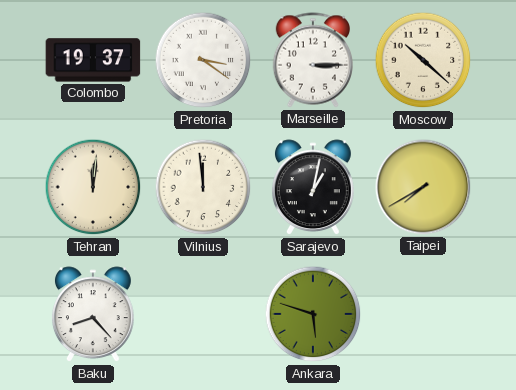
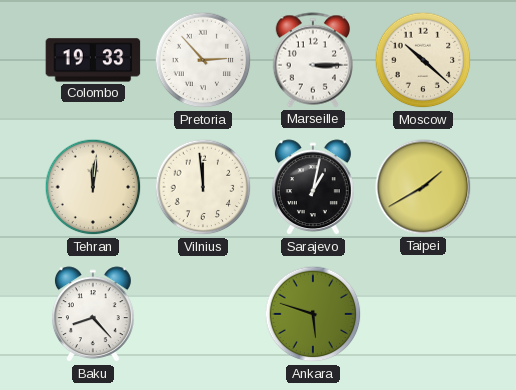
Colombo: 19:37 -> 19:33 (93, 60)
Pretoria: 3:21 -> 2:53 (203, 60)
Taipei: 7:40 -> 1:40 (423, 187)
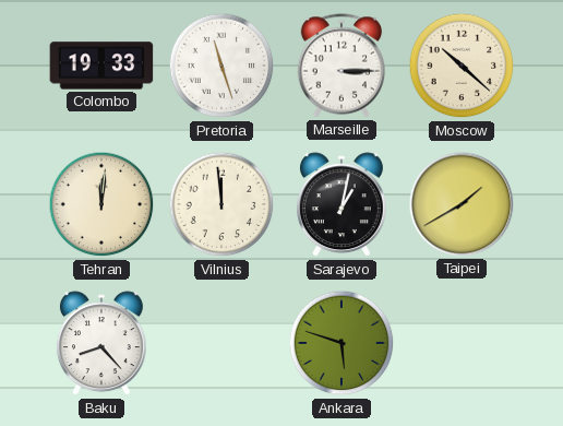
Pretoria: 2:53 -> 11:27 (221, 66)
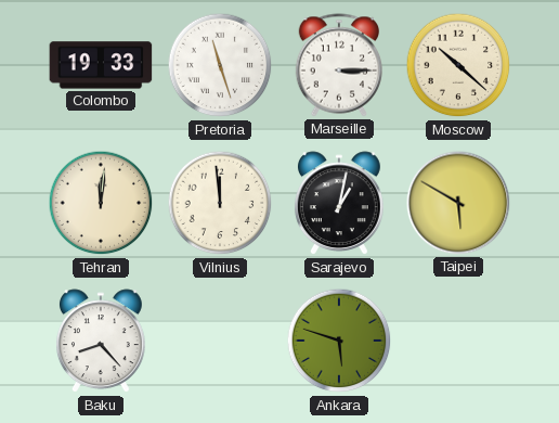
Taipei: 1:40 -> 5:50 (458, 203)
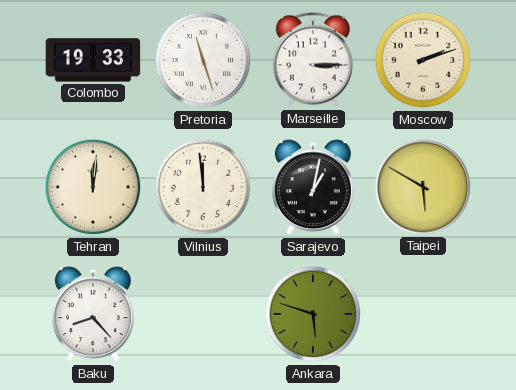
Moscow: 10:22 -> 2:12 (423, 60)
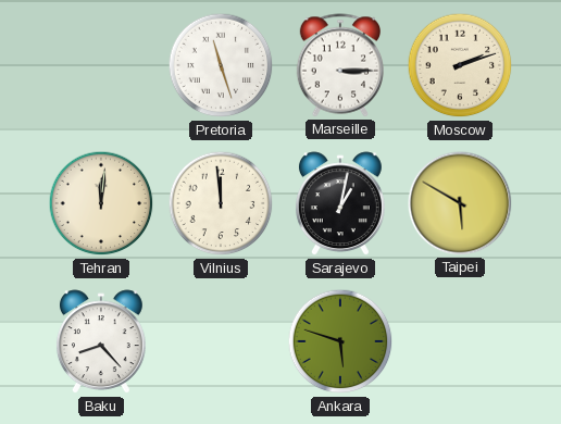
Colombo: 19:33 -> none (93, 60)
